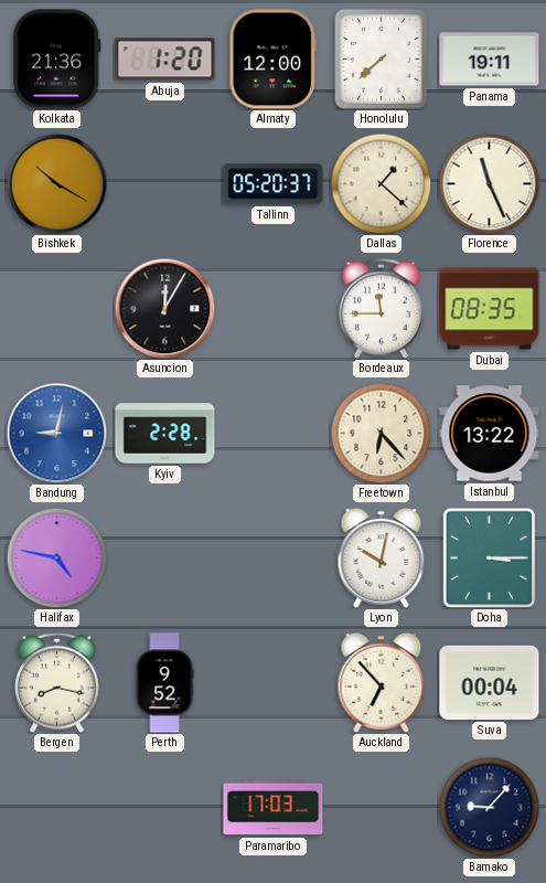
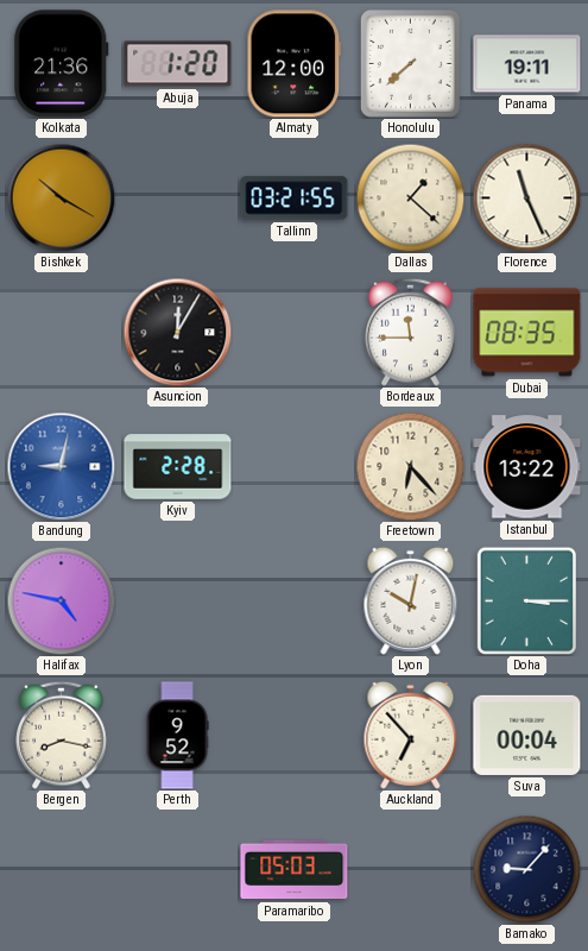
Tallinn: 05:20 -> 03:21 (295, 199)
Paramaribo: 17:03 -> 05:03 (295, 870)
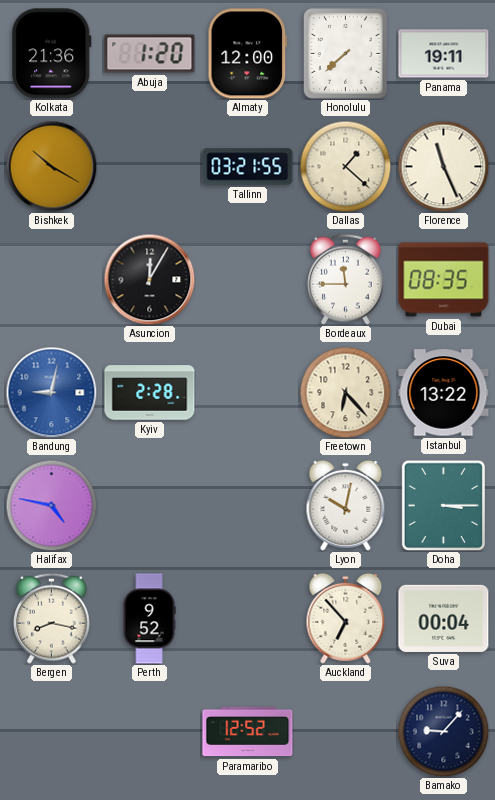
Paramaribo: 05:03 -> 12:52 (248, 732)
